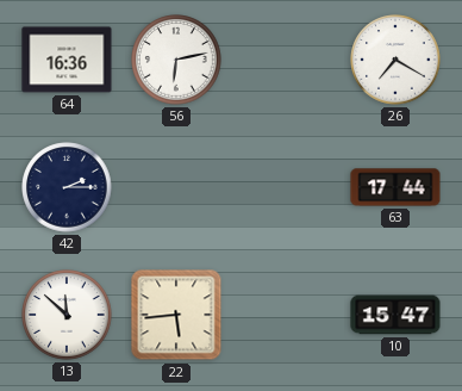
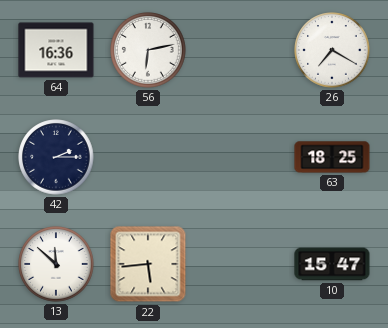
63: 17:44 -> 18:25 (332, 157)
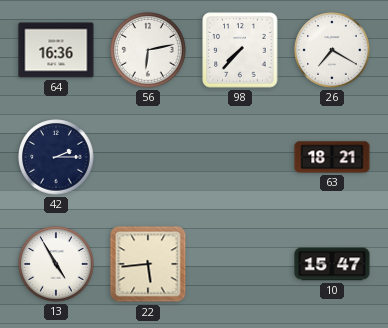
98: none -> 7:37 (240, 50)
63: 18:25 -> 18:21 (332, 157)
13: 11:52 -> 4:55 (56, 264)
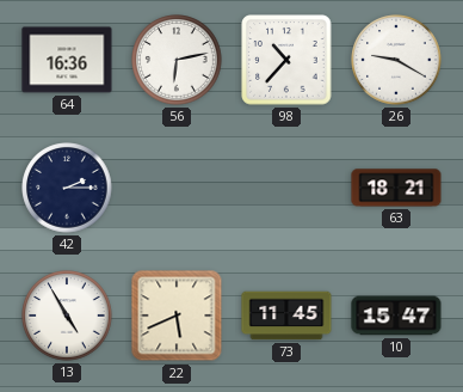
98: 7:37 -> 10:37 (286, 60)
26: 7:20 -> 9:20 (396, 60)
22: 5:44 -> 5:41 (177, 316)
73: none -> 11:45 (286, 316)
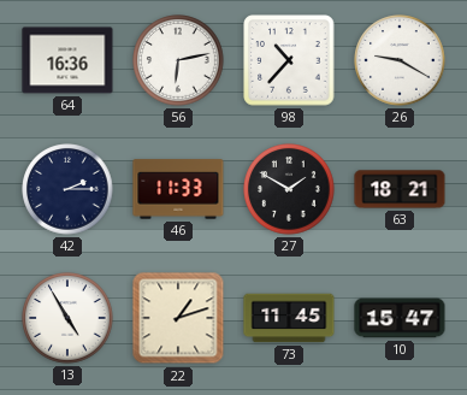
46: none -> 11:33 (178, 189)
27: none -> 1:50 (289, 189)
22: 5:41 -> 1:12 (178, 318)
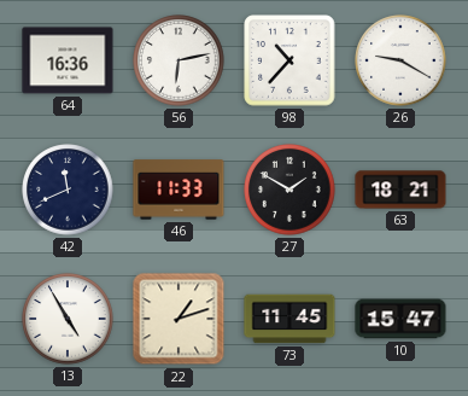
42: 2:15 -> 11:41 (68, 190)
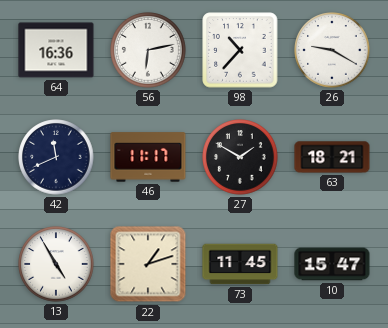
46: 11:33 -> 11:17 (148, 157)
